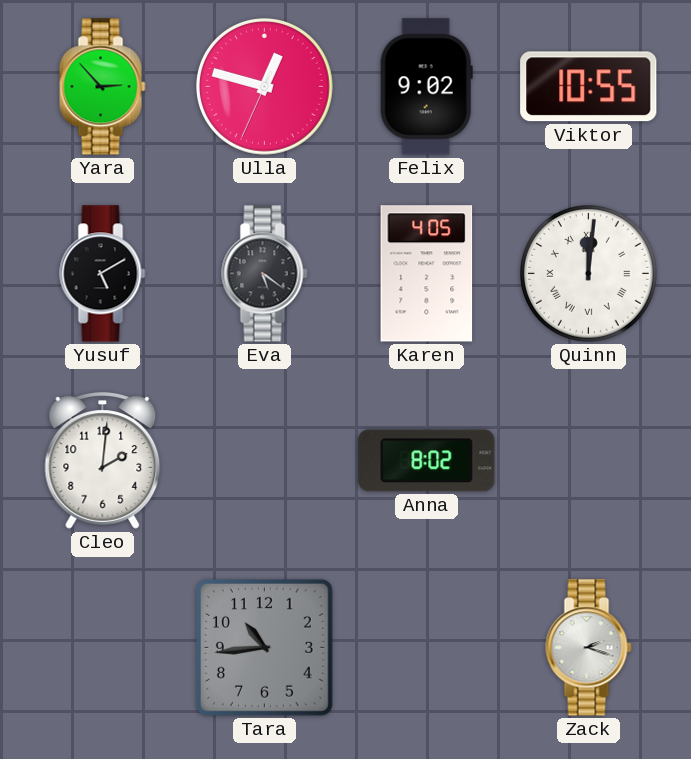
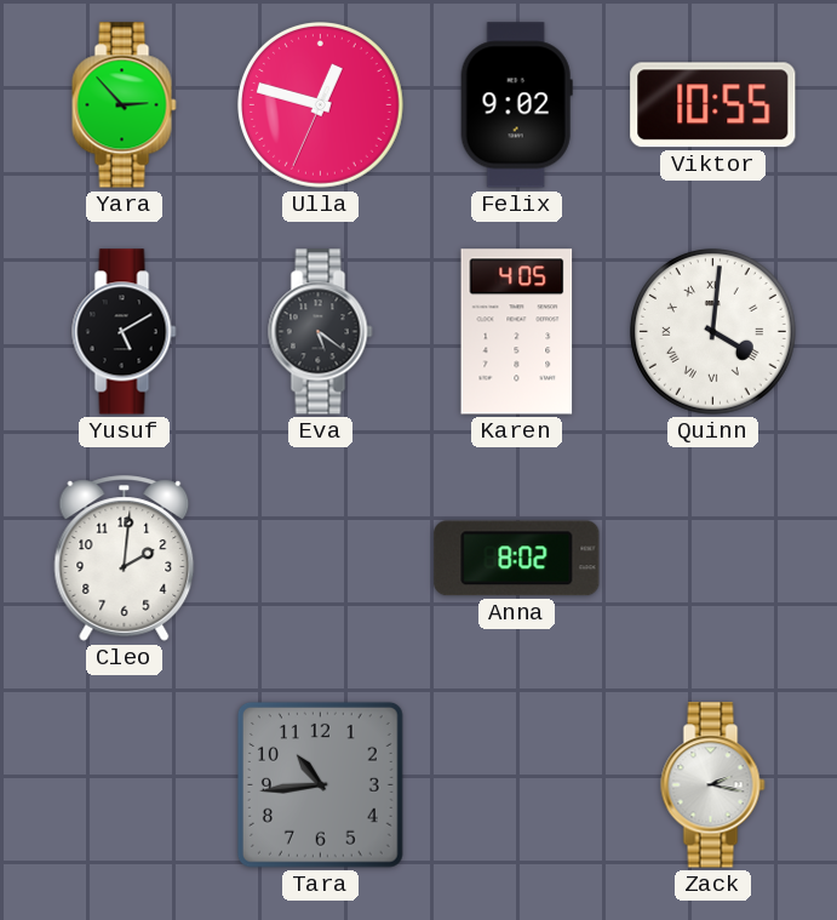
Quinn: 12:01 -> 4:01 (712, 331)
Zack: 2:18 -> 2:17 (713, 785)
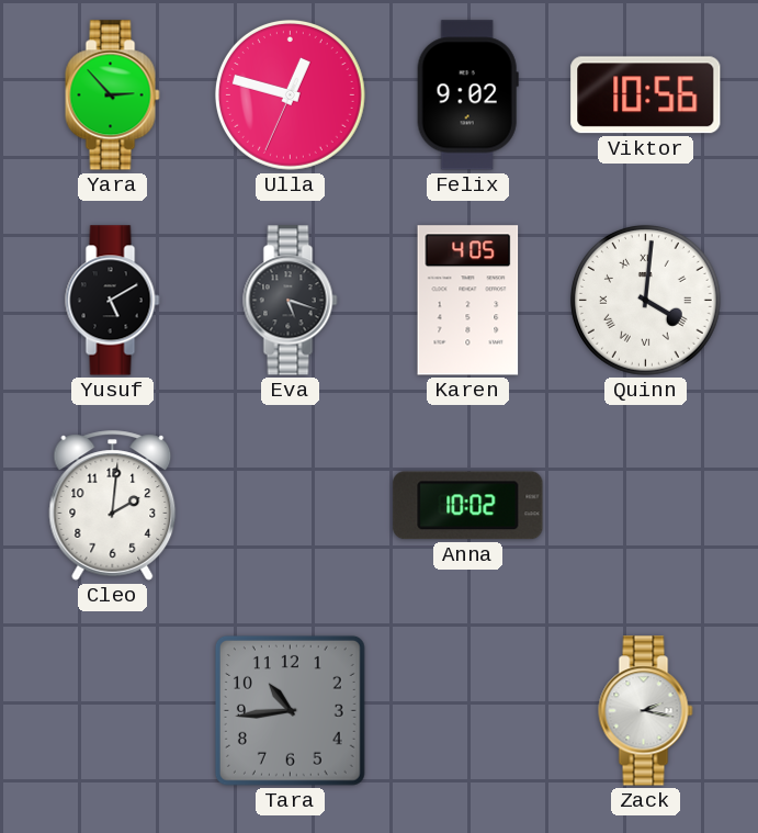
Viktor: 10:55 -> 10:56 (646, 95)
Eva: 5:21 -> 5:18 (291, 301)
Anna: 8:02 -> 10:02 (468, 506)
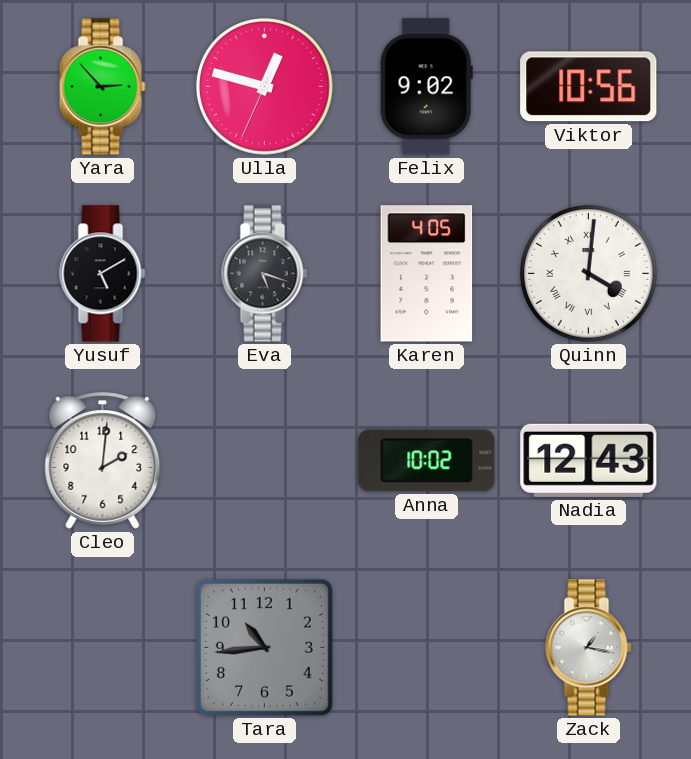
Nadia: none -> 12:43 (589, 460)
Zack: 2:17 -> 1:17 (589, 648)
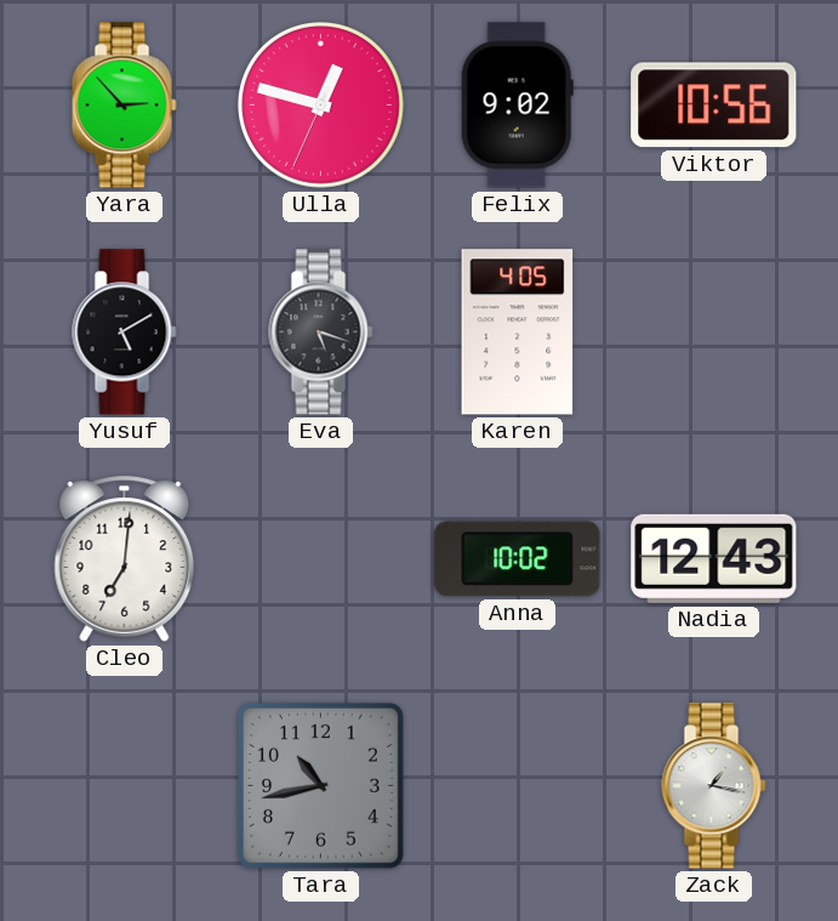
Quinn: 4:01 -> none (588, 273)
Cleo: 2:01 -> 7:01 (125, 559)
Tara: 10:44 -> 10:43 (320, 785)
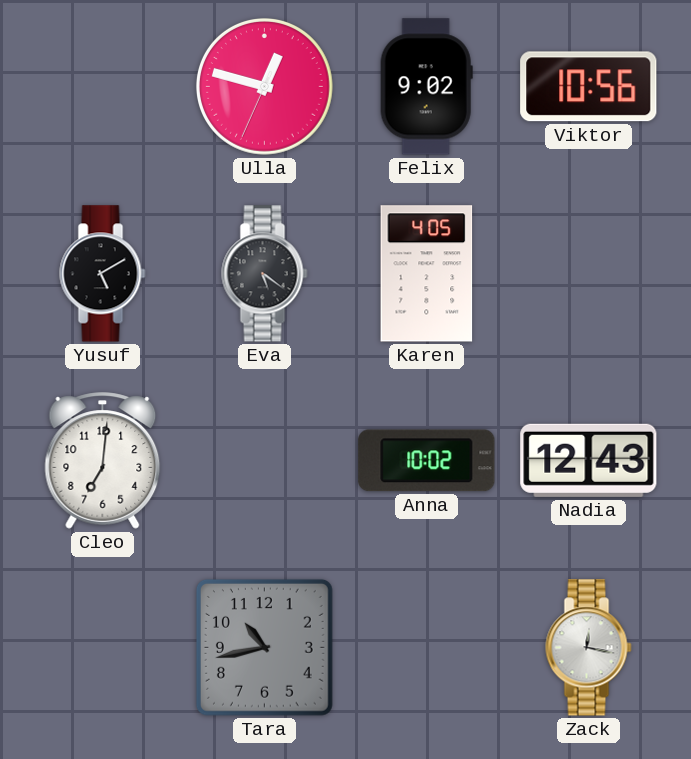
Yara: 2:53 -> none (125, 106)
Eva: 5:18 -> 5:21 (265, 274)
Zack: 1:17 -> 12:17 (589, 648)
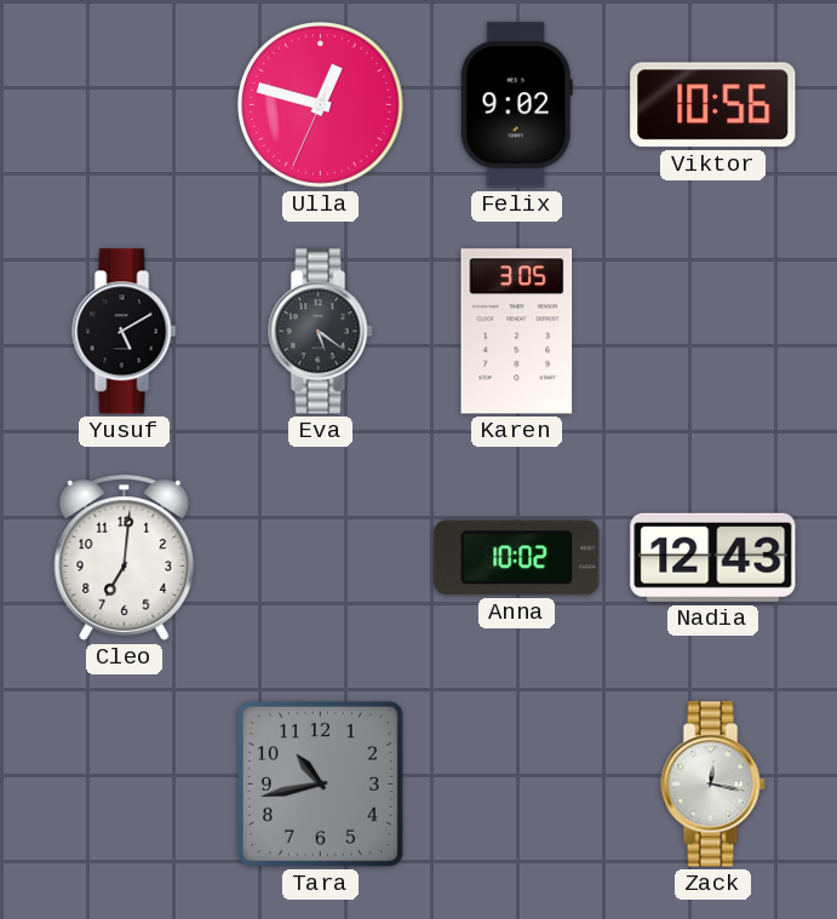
Karen: 4:05 -> 3:05 (517, 332)
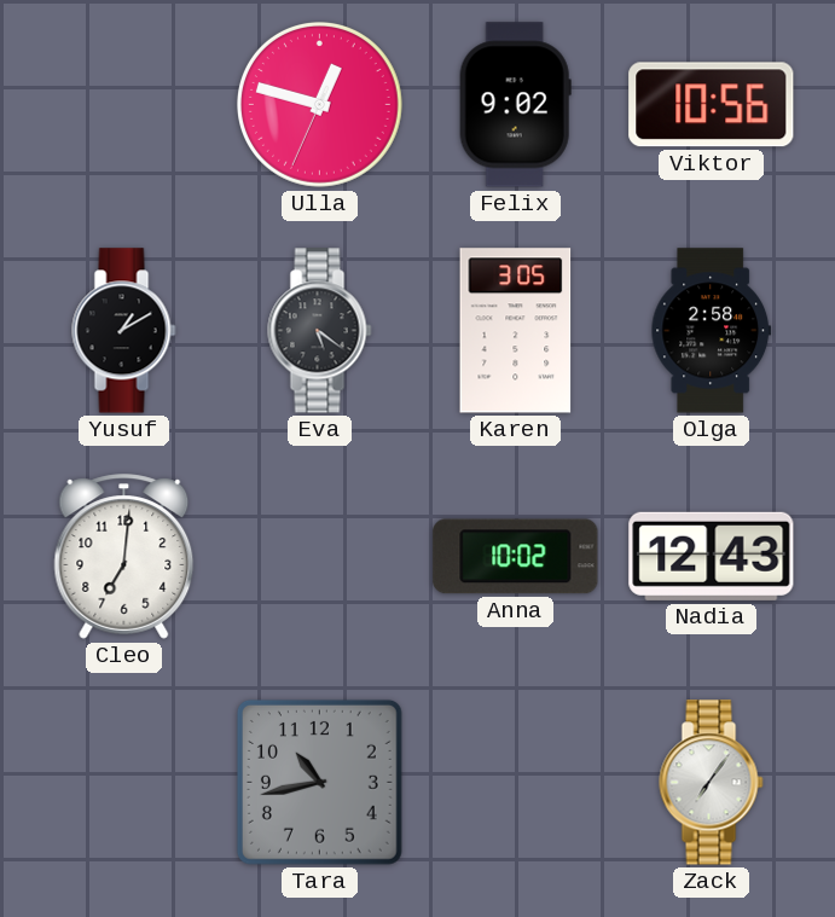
Yusuf: 5:10 -> 1:10 (124, 331)
Olga: none -> 2:58 (712, 331)
Zack: 12:17 -> 7:06 (712, 783)
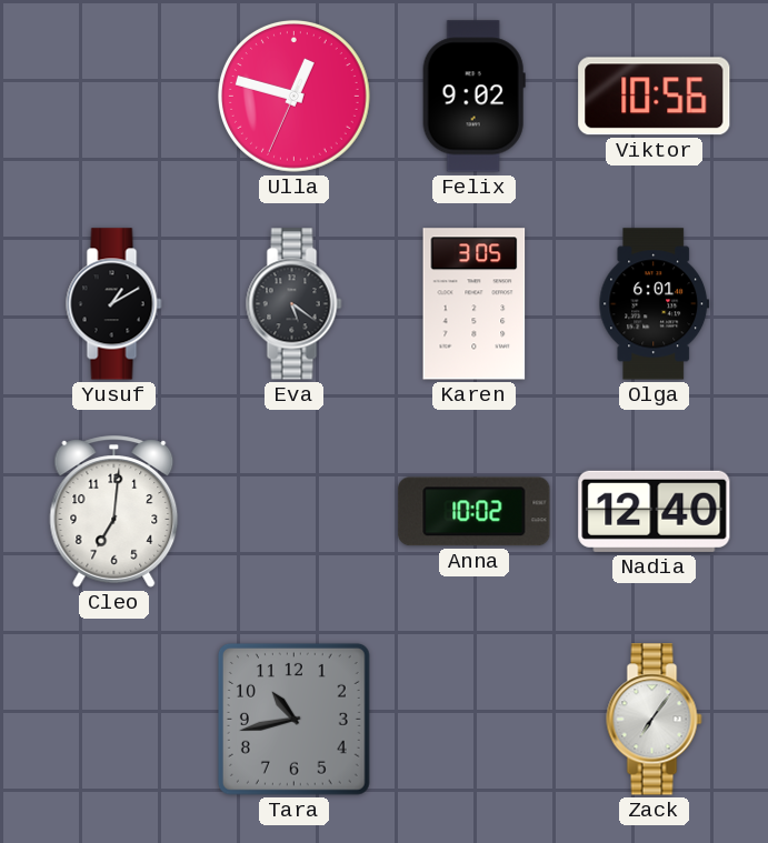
Olga: 2:58 -> 6:01 (655, 304)
Nadia: 12:43 -> 12:40 (655, 511)
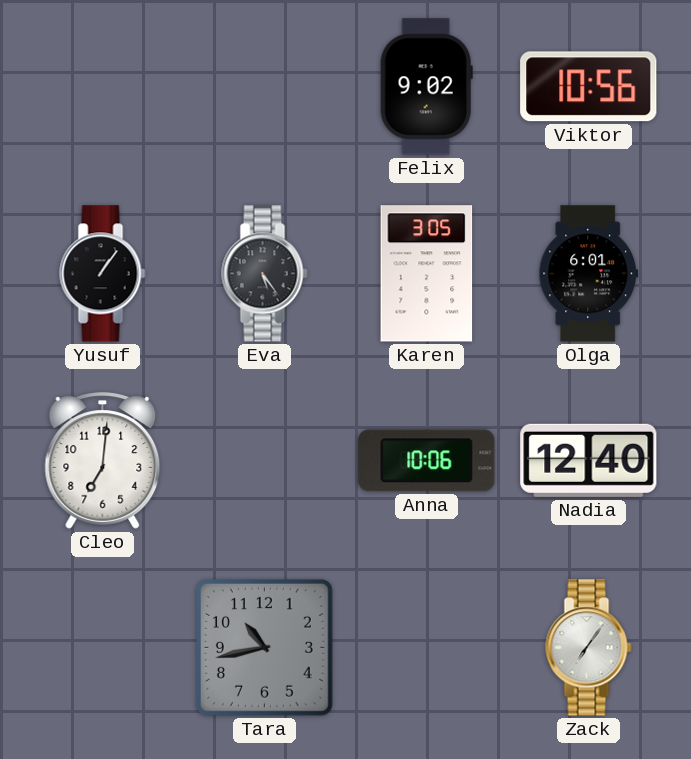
Ulla: 12:47 -> none (293, 96)
Yusuf: 1:10 -> 1:06 (103, 274)
Eva: 5:21 -> 5:24 (265, 274)
Anna: 10:02 -> 10:06 (427, 461)
